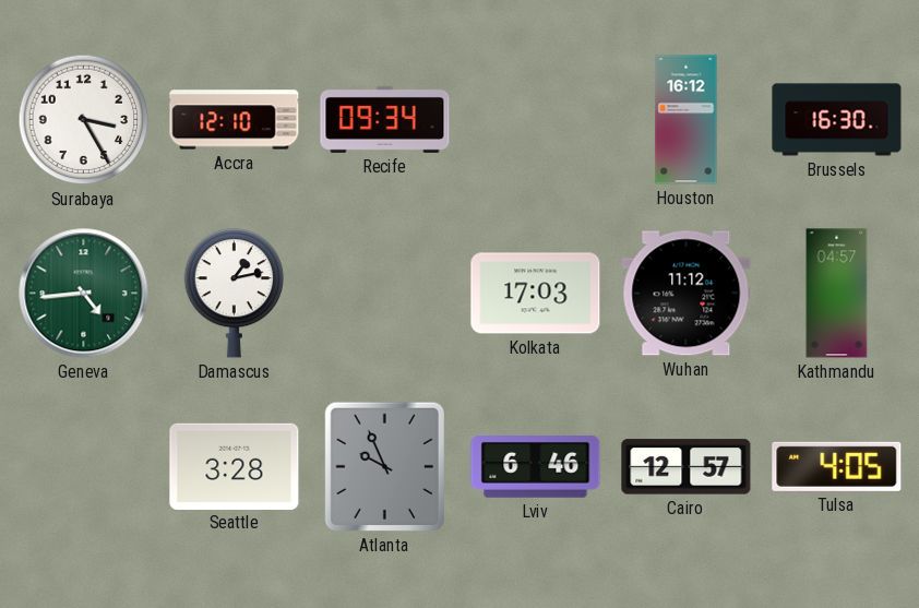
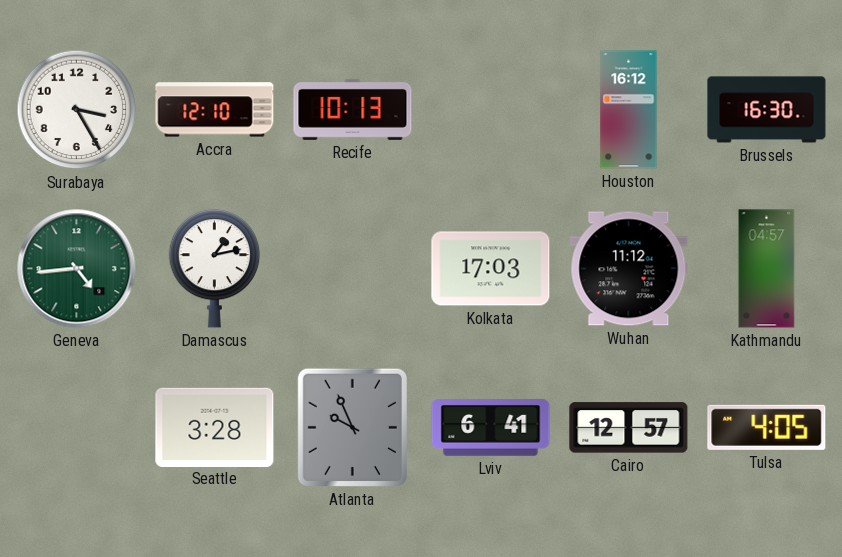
Recife: 09:34 -> 10:13 (353, 109)
Lviv: 6:46 -> 6:41 (491, 428)
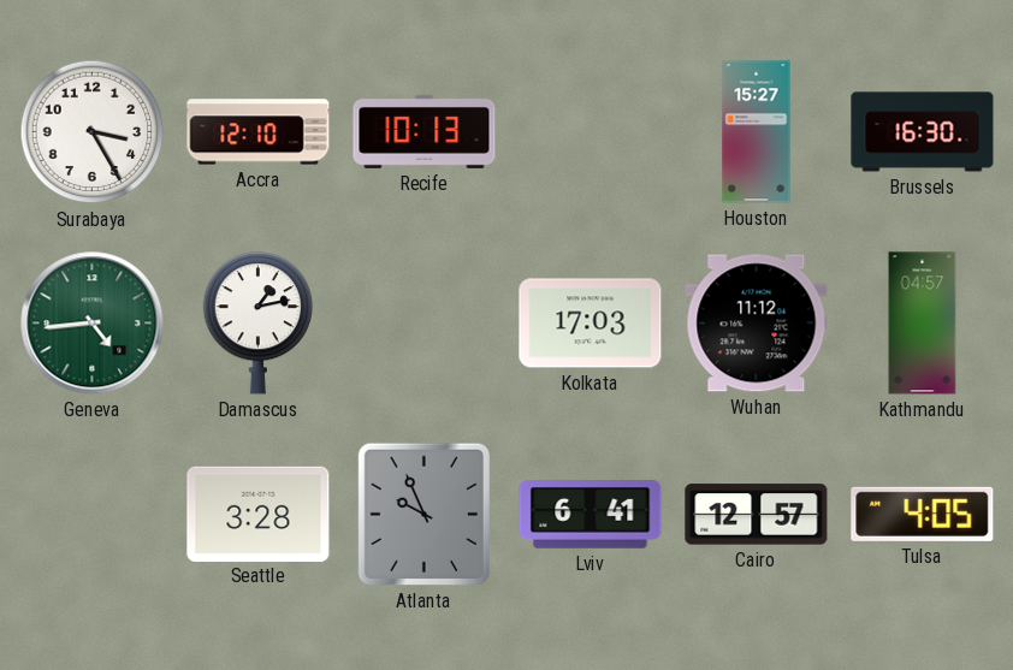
Houston: 16:12 -> 15:27 (757, 132)
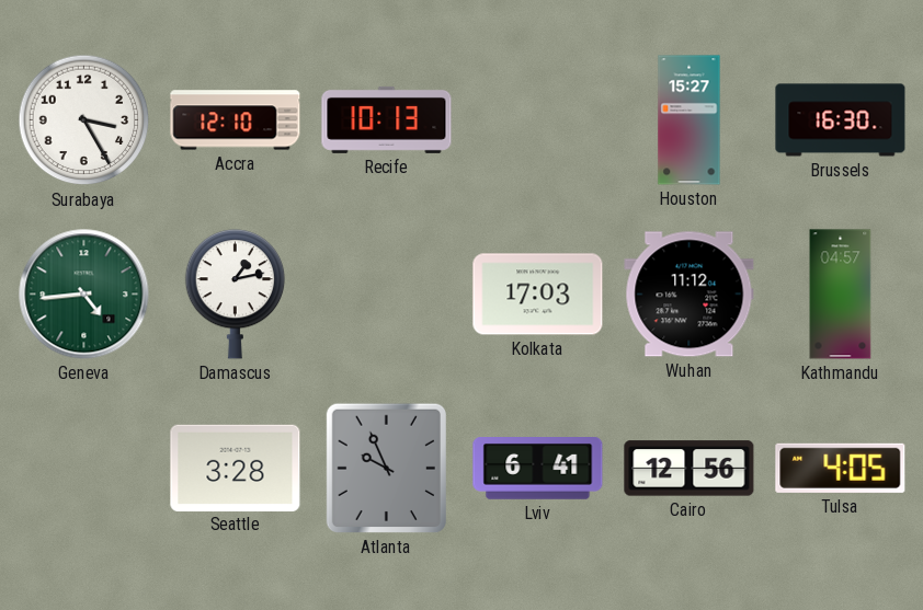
Cairo: 12:57 -> 12:56 (690, 469)
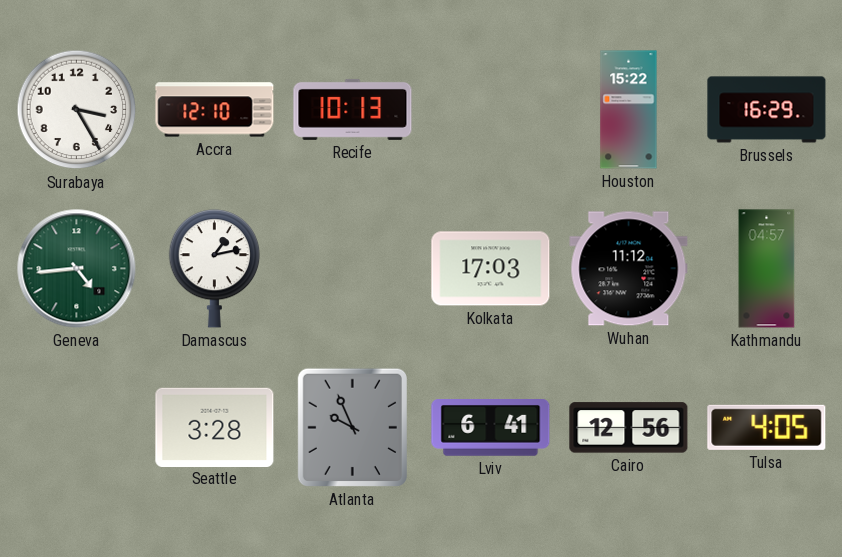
Houston: 15:27 -> 15:22 (629, 110)
Brussels: 16:30 -> 16:29 (767, 110)
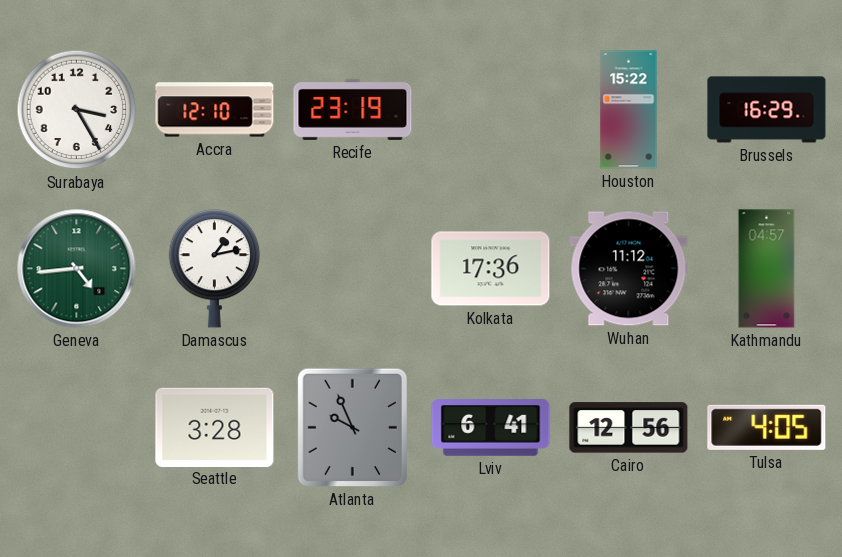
Recife: 10:13 -> 23:19 (353, 109)
Kolkata: 17:03 -> 17:36 (491, 269)
